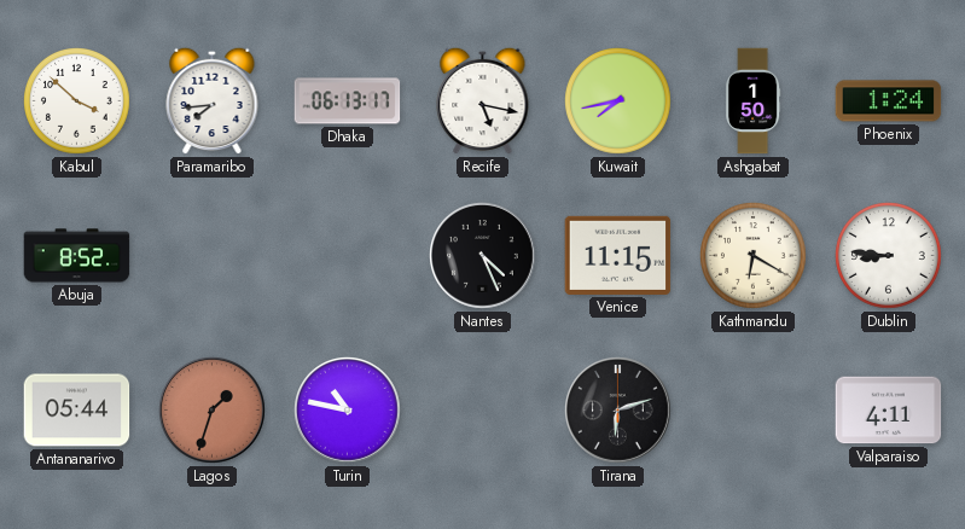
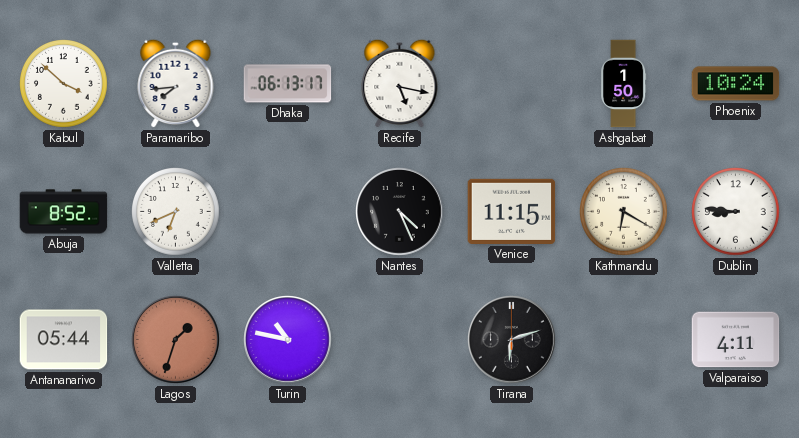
Kuwait: 7:43 -> none (618, 101)
Phoenix: 1:24 -> 10:24 (736, 84)
Valletta: none -> 6:41 (176, 212)
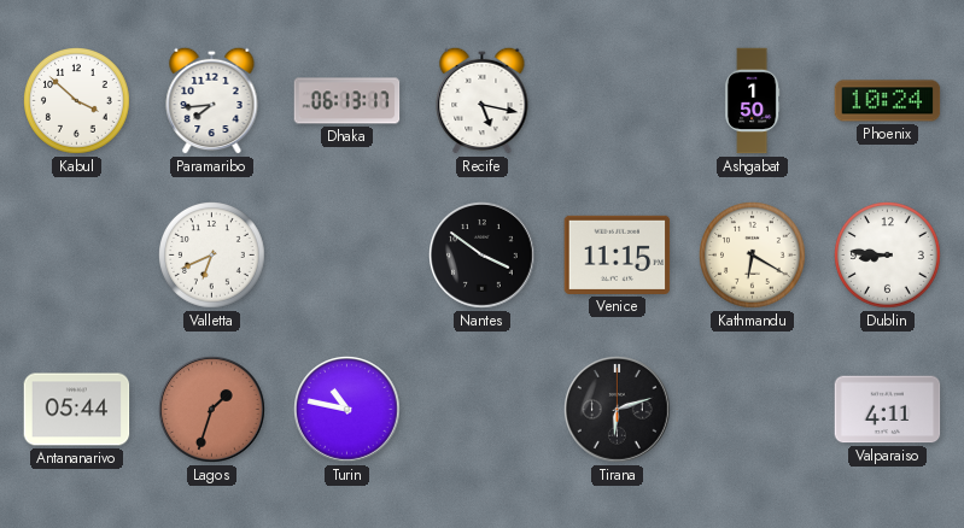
Abuja: 8:52 -> none (64, 212)
Nantes: 4:26 -> 3:51 (483, 256)
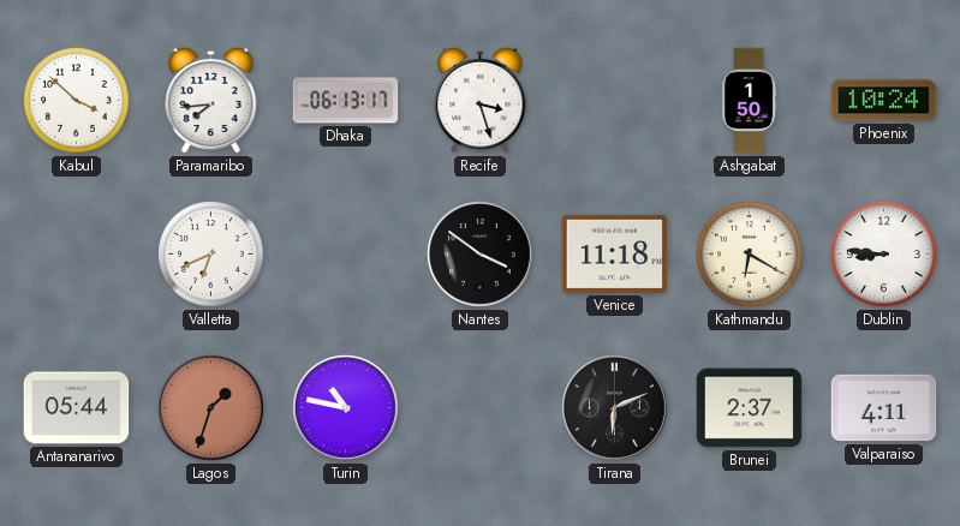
Recife: 5:17 -> 3:27 (481, 100)
Venice: 11:15 -> 11:18 (615, 253)
Tirana: 6:12 -> 6:11 (615, 408)
Brunei: none -> 2:37 (750, 408)
